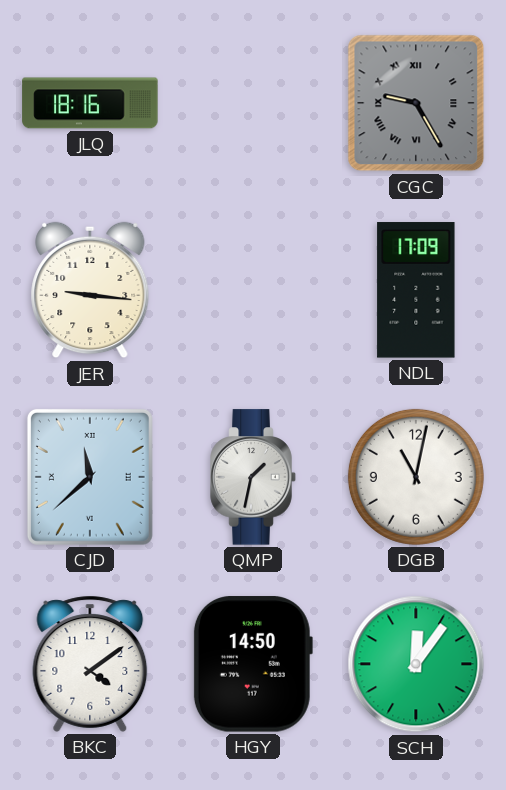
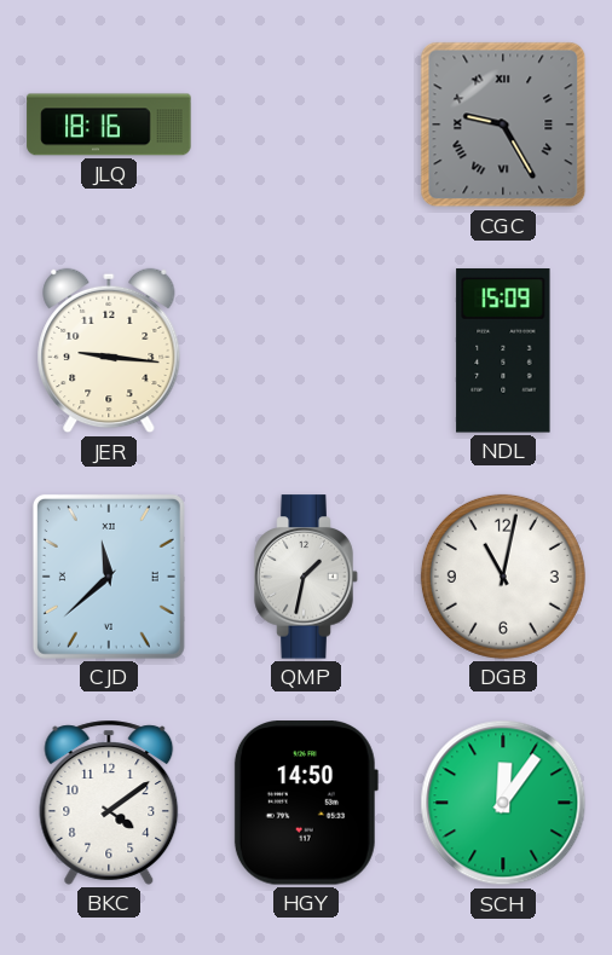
NDL: 17:09 -> 15:09 (503, 351)
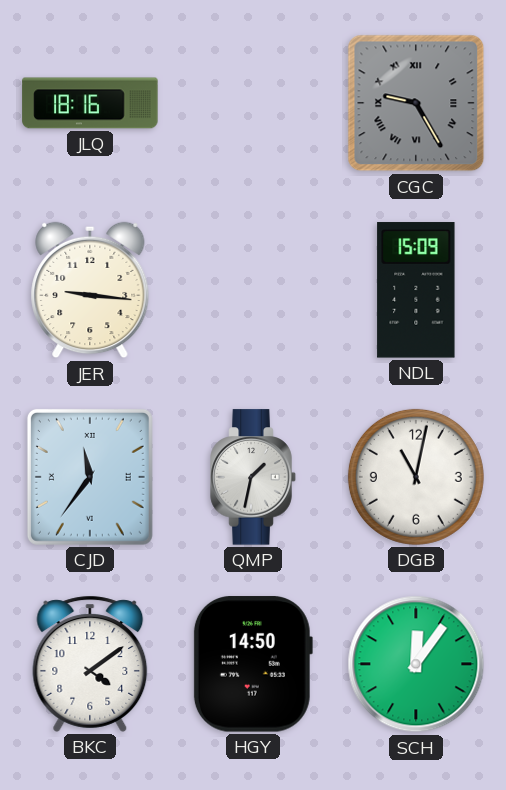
CJD: 11:38 -> 11:36 (90, 477)
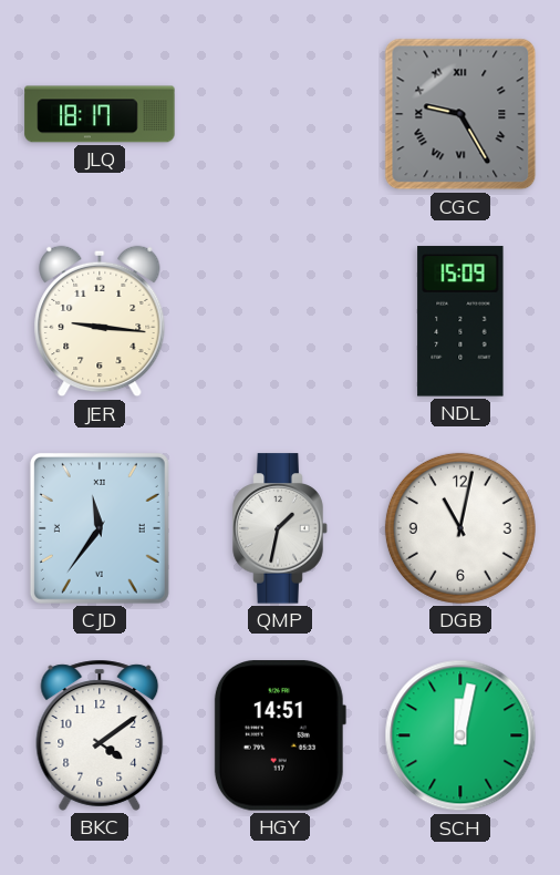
JLQ: 18:16 -> 18:17 (100, 114)
HGY: 14:50 -> 14:51 (280, 735)
SCH: 12:06 -> 12:02 (460, 735)
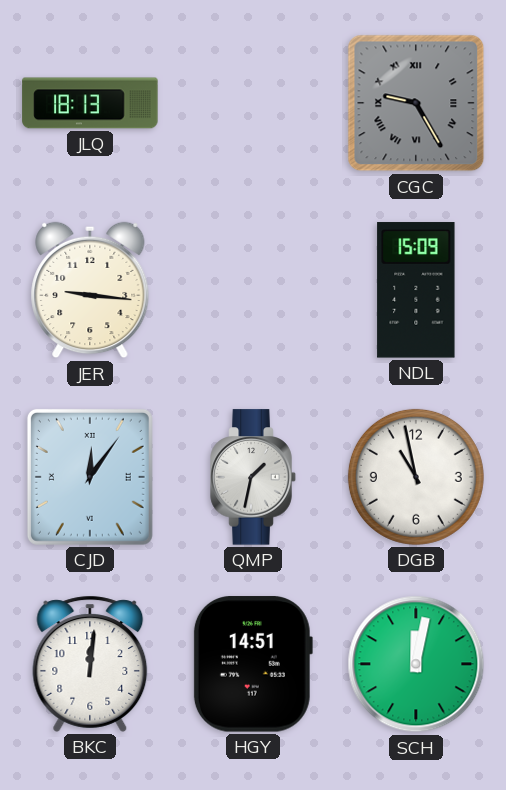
JLQ: 18:17 -> 18:13 (90, 103)
CJD: 11:36 -> 12:06 (90, 477)
DGB: 11:02 -> 10:58 (416, 477)
BKC: 4:09 -> 12:01 (90, 664)
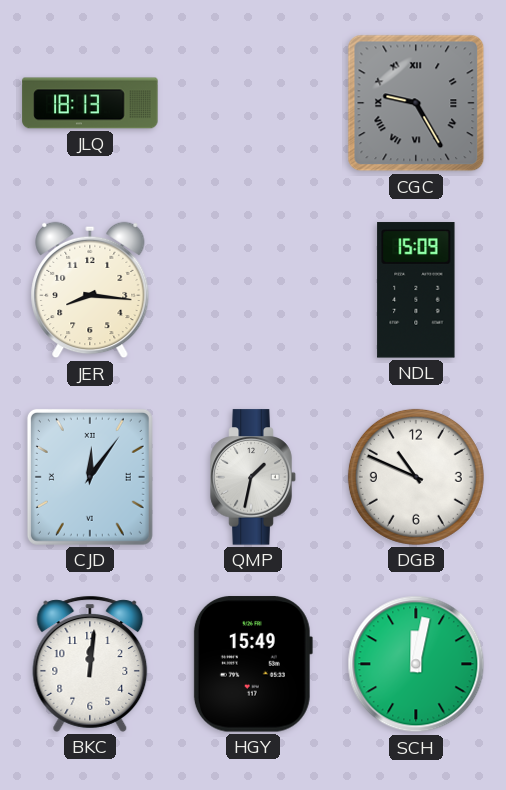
JER: 9:16 -> 8:16 (90, 290)
DGB: 10:58 -> 10:49 (416, 477)
HGY: 14:51 -> 15:49 (253, 664)
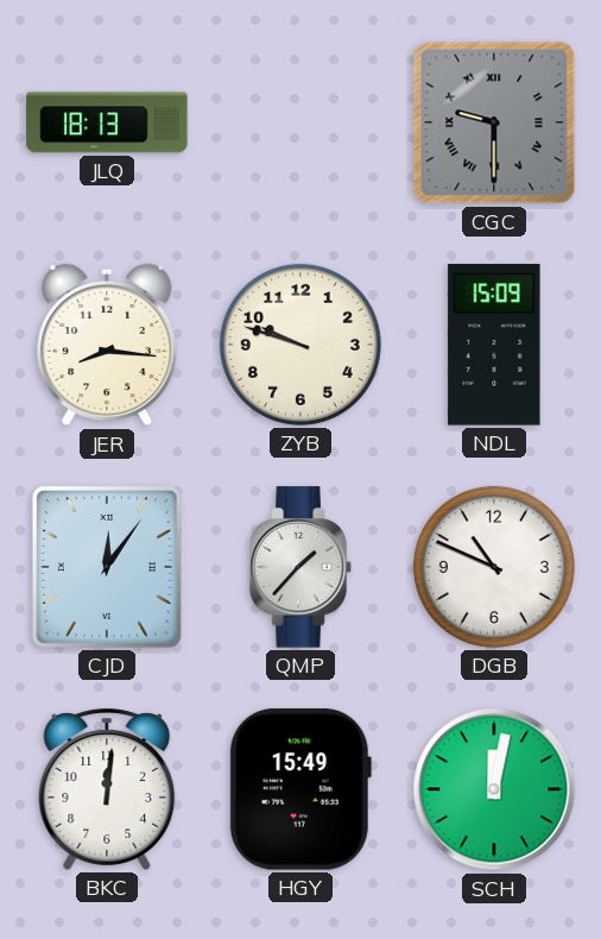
CGC: 9:25 -> 9:30 (494, 122)
ZYB: none -> 9:48 (300, 345)
QMP: 1:32 -> 1:37 (300, 567)
